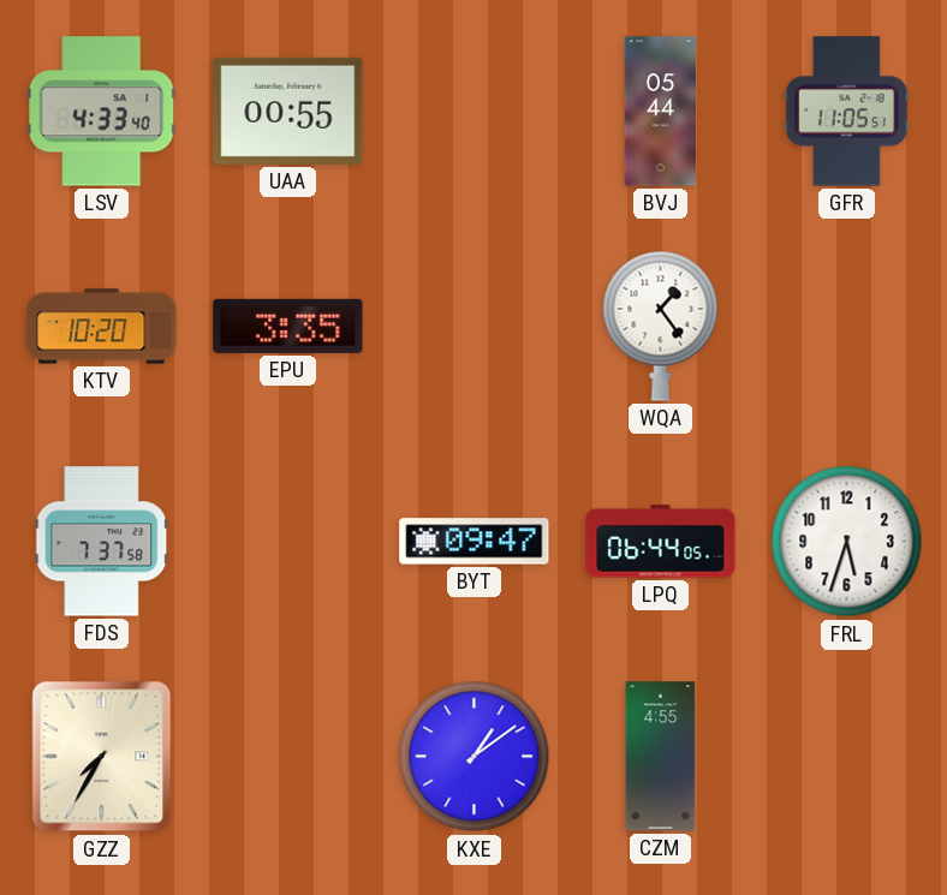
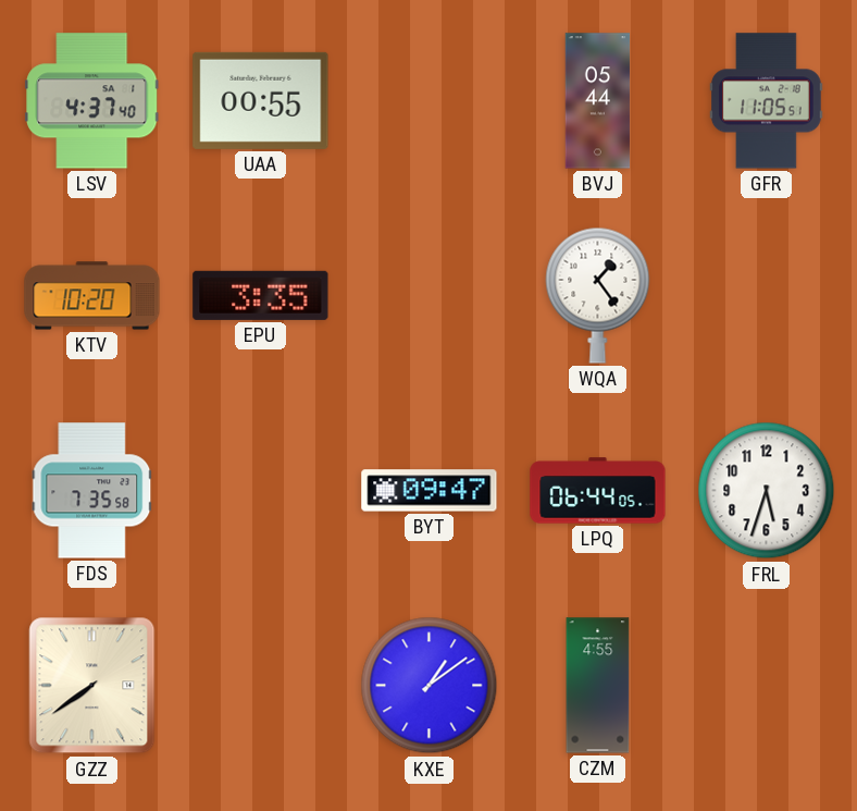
LSV: 4:33 -> 4:37 (92, 101)
FDS: 7:37 -> 7:35 (92, 491)
GZZ: 7:35 -> 7:39 (92, 686)
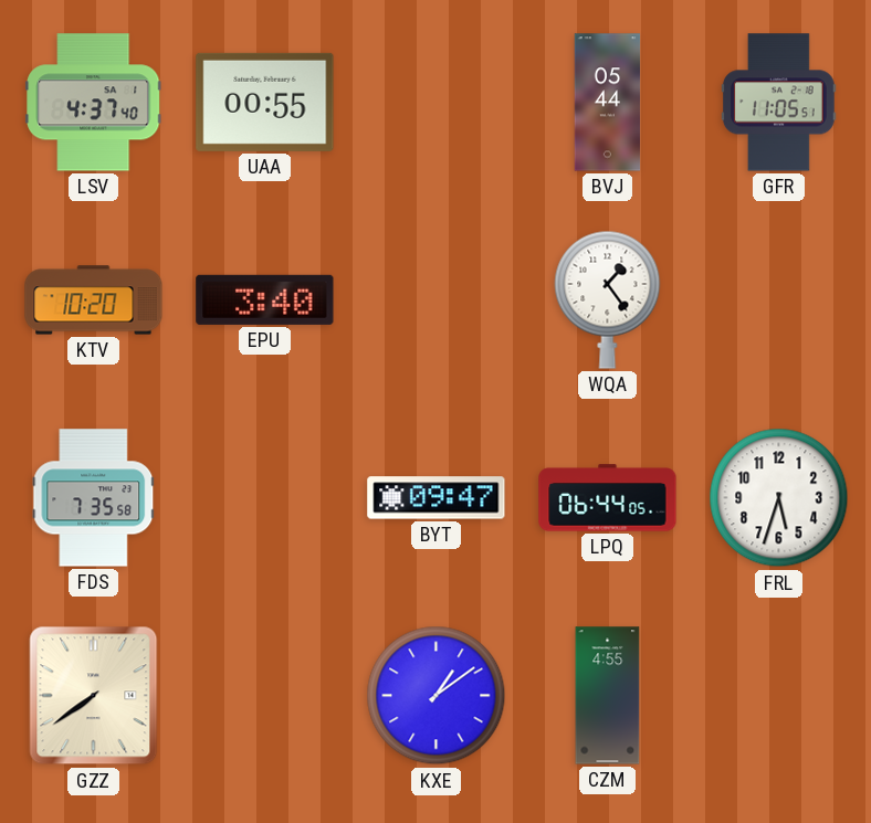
EPU: 3:35 -> 3:40 (265, 299)
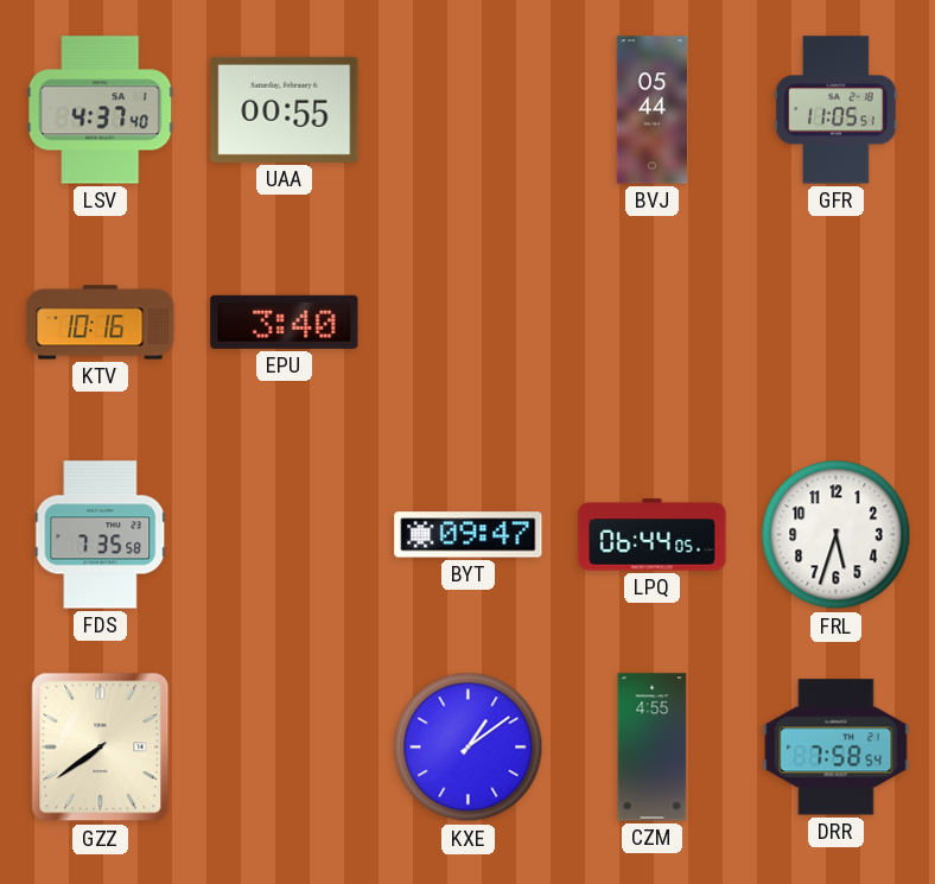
KTV: 10:20 -> 10:16 (101, 323)
WQA: 1:24 -> none (608, 299)
DRR: none -> 7:58 (837, 748)
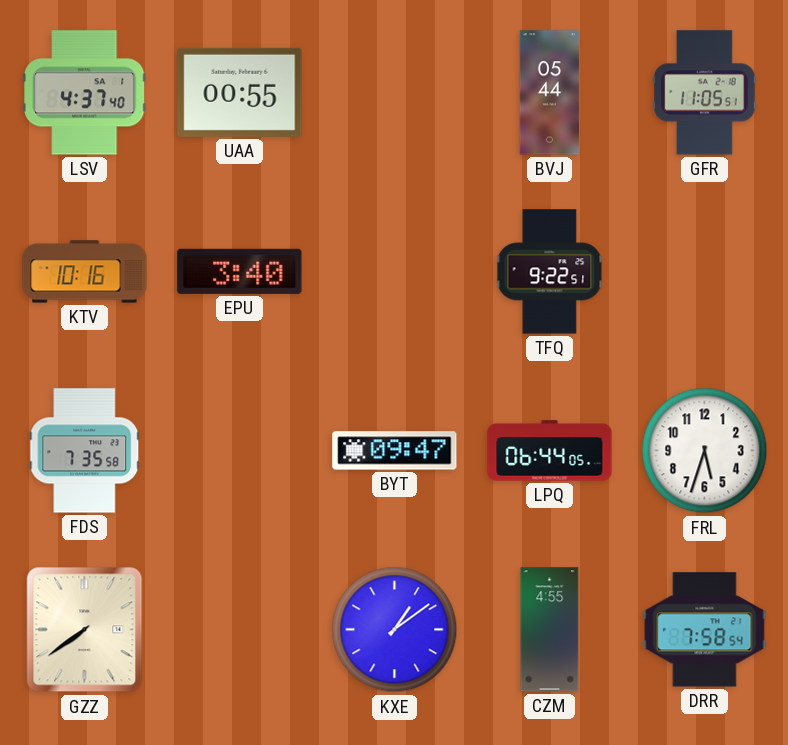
TFQ: none -> 9:22 (550, 272)
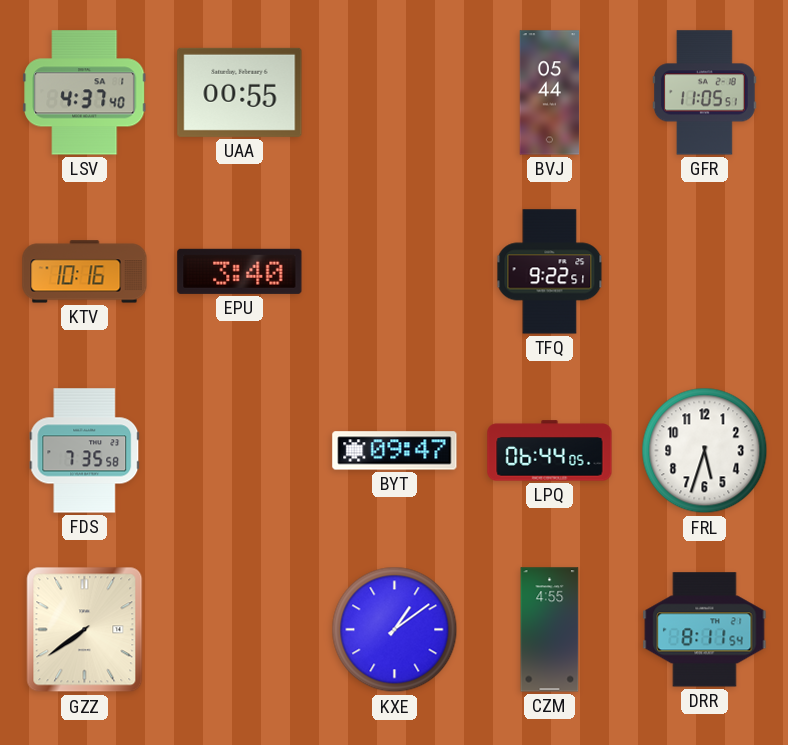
DRR: 7:58 -> 8:11 (705, 630)
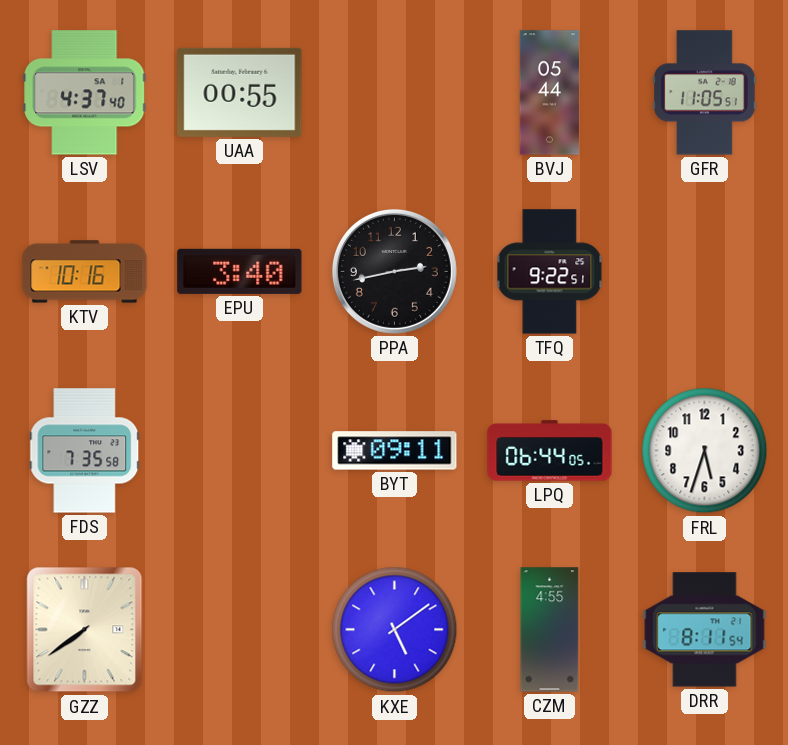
PPA: none -> 2:43 (394, 271)
BYT: 09:47 -> 09:11 (395, 451)
KXE: 1:09 -> 5:09 (395, 630)
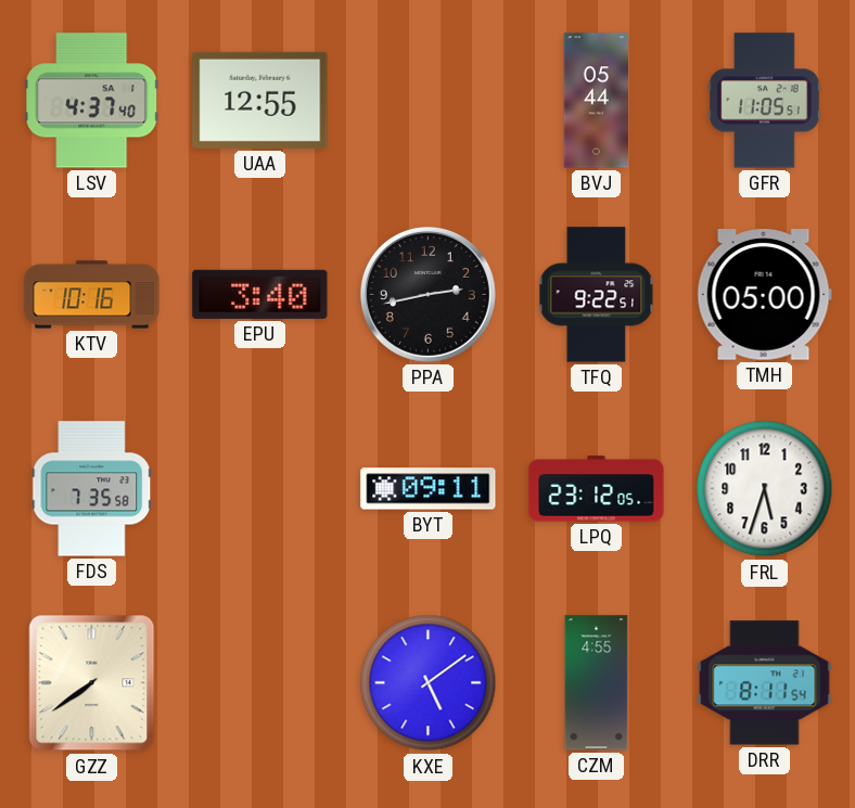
UAA: 00:55 -> 12:55 (260, 100)
TMH: none -> 05:00 (764, 295)
LPQ: 06:44 -> 23:12 (597, 489)
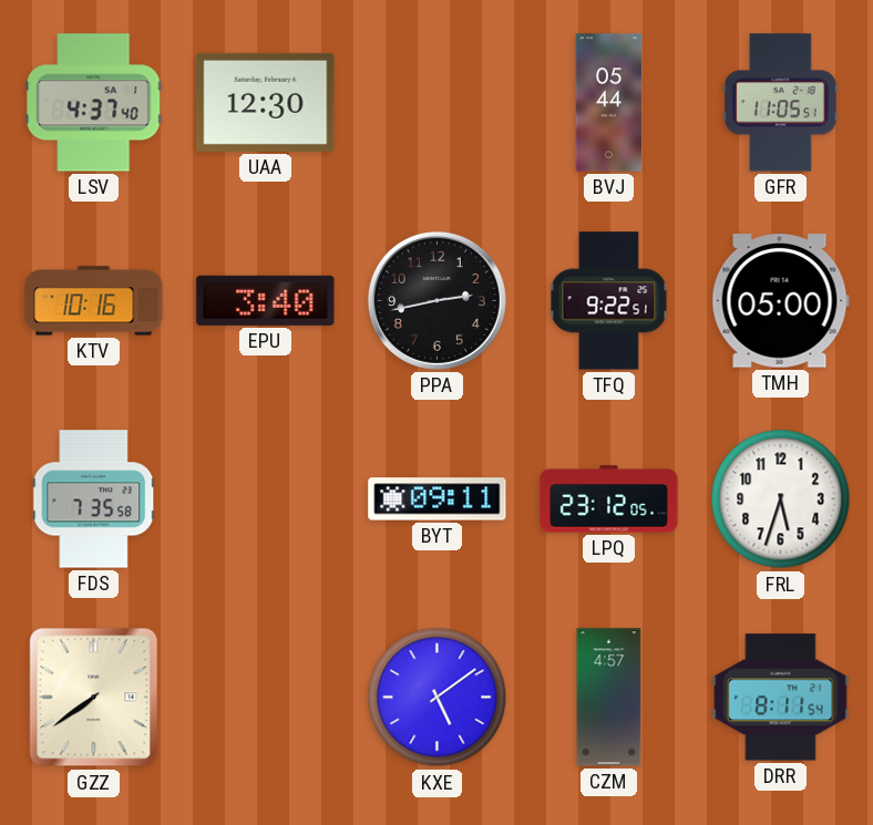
UAA: 12:55 -> 12:30 (266, 102)
CZM: 4:55 -> 4:57 (609, 698)
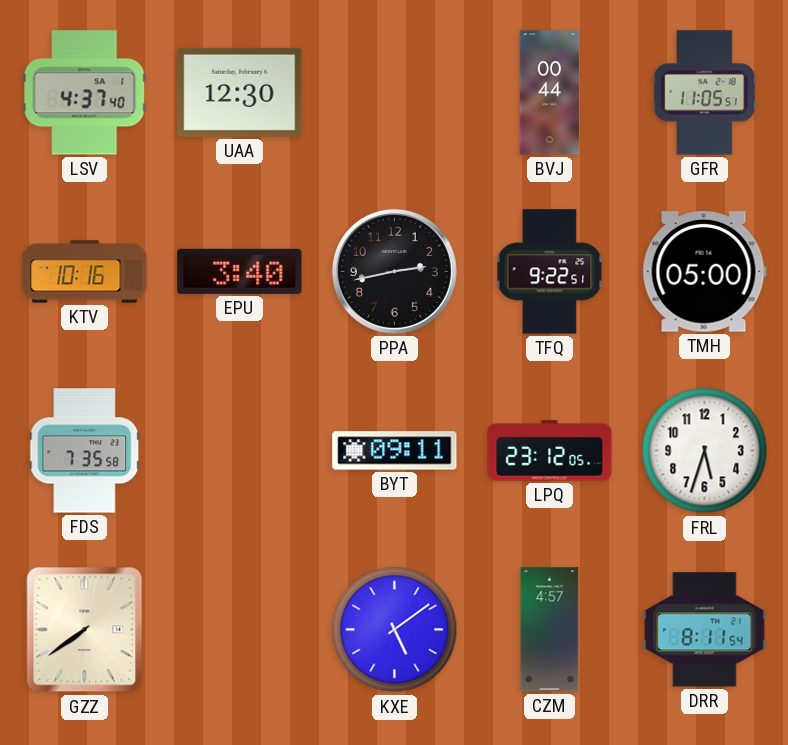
BVJ: 05:44 -> 00:44 (550, 93)
